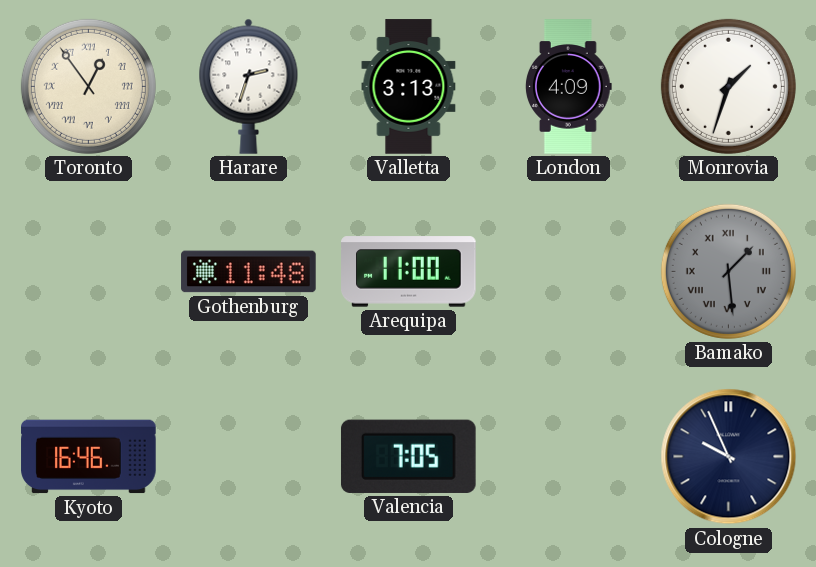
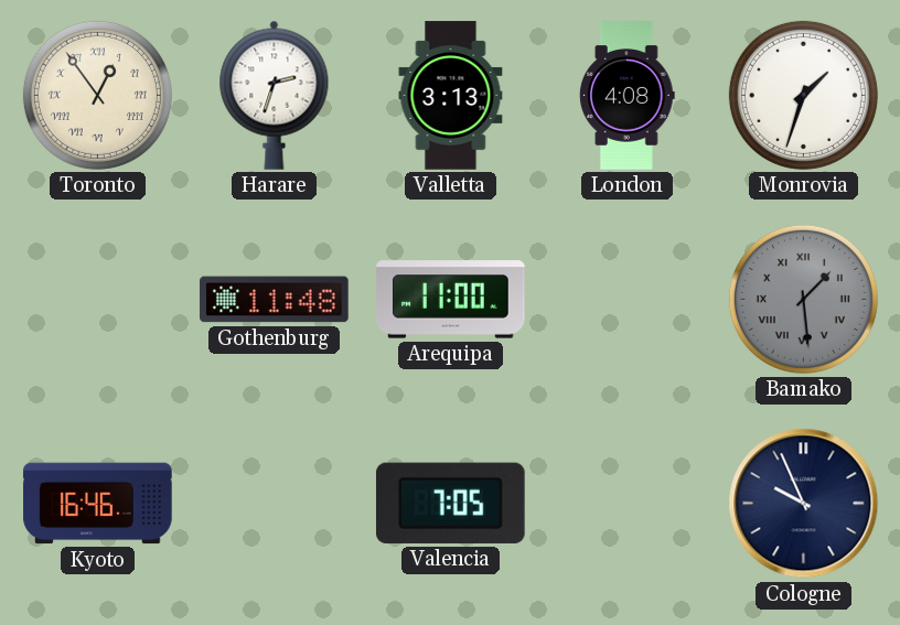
London: 4:09 -> 4:08 (628, 96)
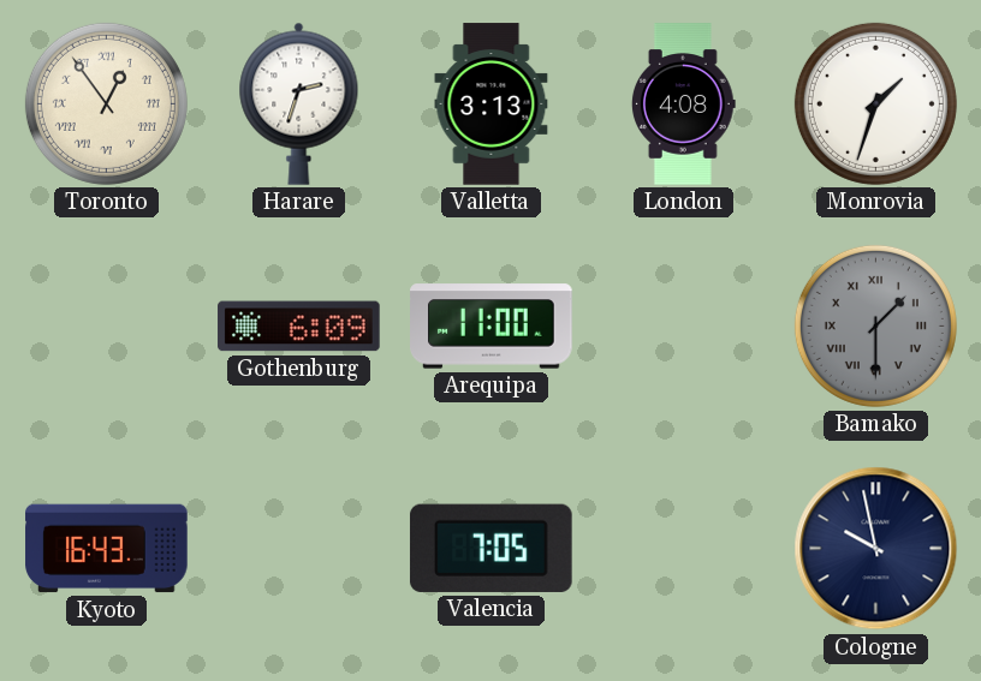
Gothenburg: 11:48 -> 6:09 (299, 327)
Bamako: 1:29 -> 1:30 (875, 325)
Kyoto: 16:46 -> 16:43 (107, 549)
Cologne: 9:56 -> 9:58 (876, 549)
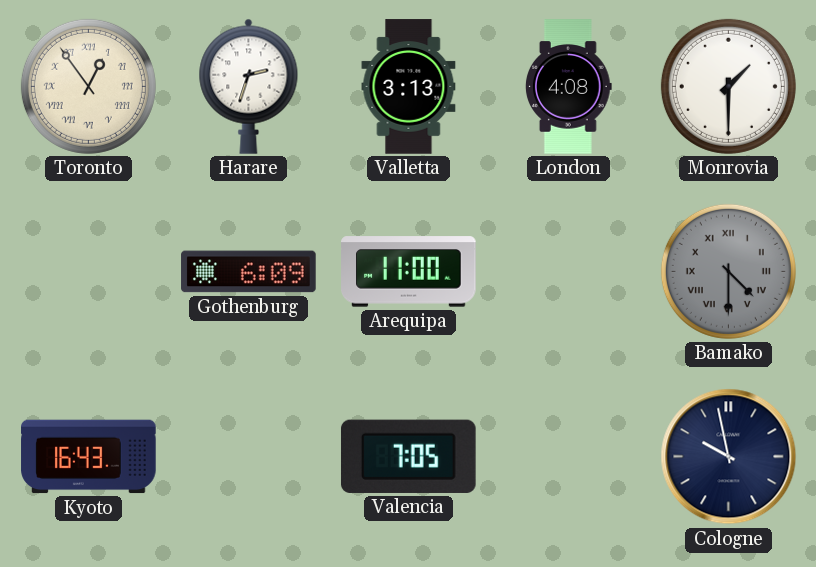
Monrovia: 1:33 -> 1:30 (728, 86)
Bamako: 1:30 -> 4:30 (728, 271)
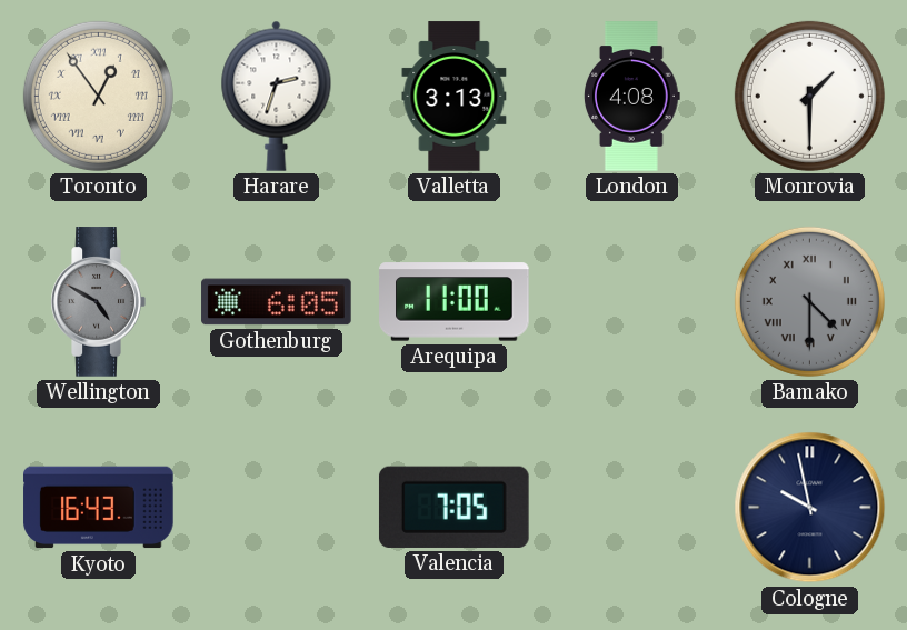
Wellington: none -> 4:50 (98, 302)
Gothenburg: 6:09 -> 6:05 (277, 302)
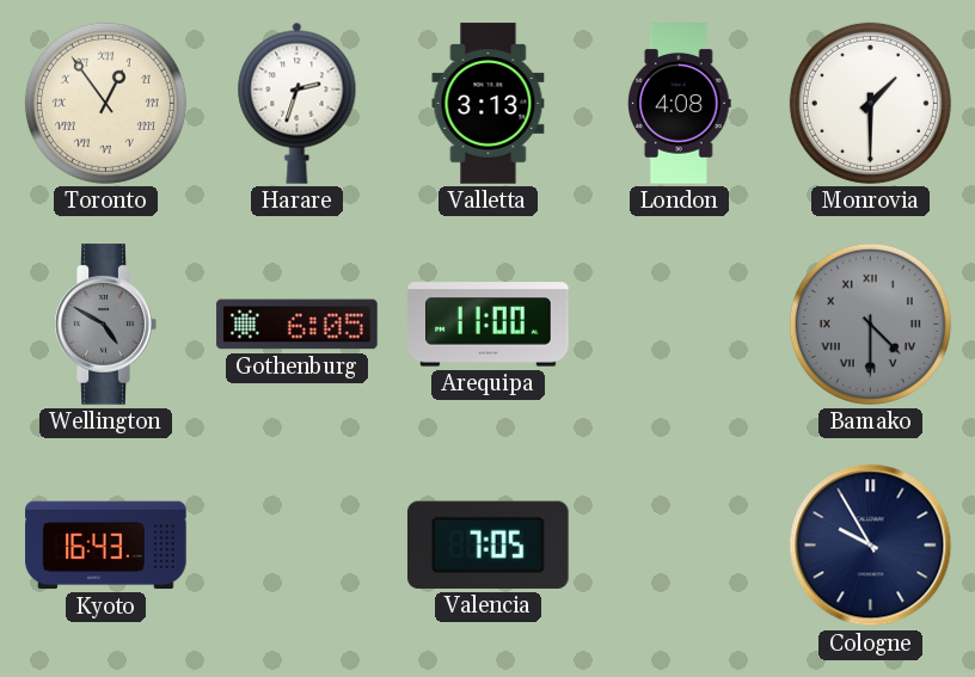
Cologne: 9:58 -> 9:55 (871, 546)
